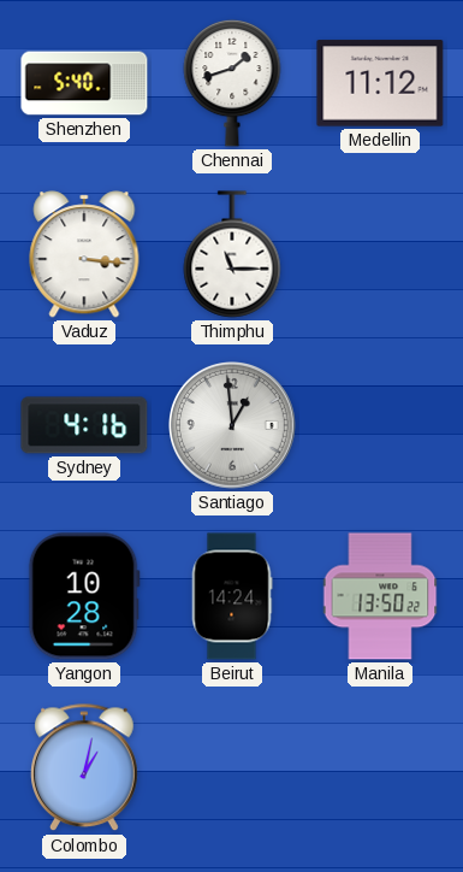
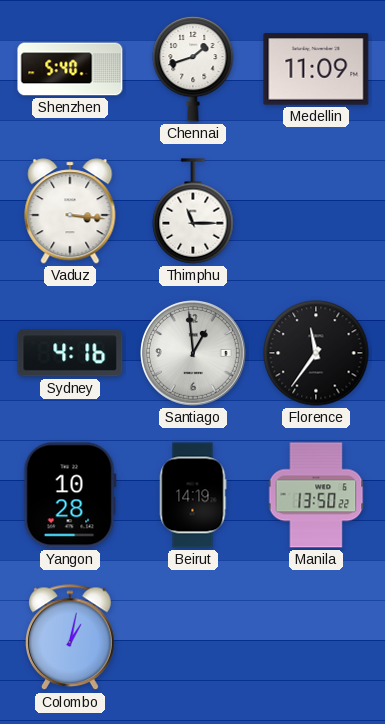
Medellin: 11:12 -> 11:09 (316, 69)
Florence: none -> 11:36 (316, 353)
Beirut: 14:24 -> 14:19 (193, 495)
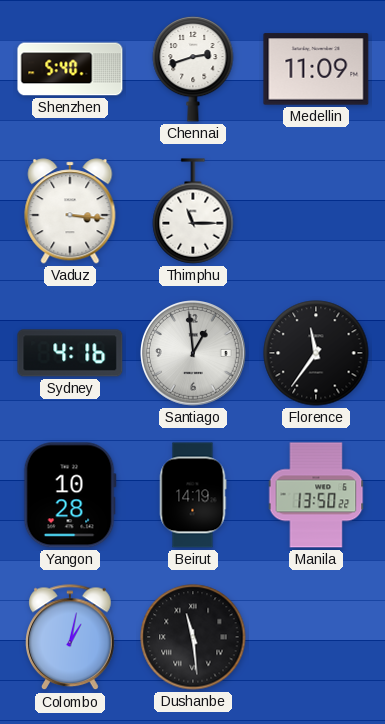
Chennai: 1:42 -> 2:42 (193, 69)
Dushanbe: none -> 11:29 (193, 637)
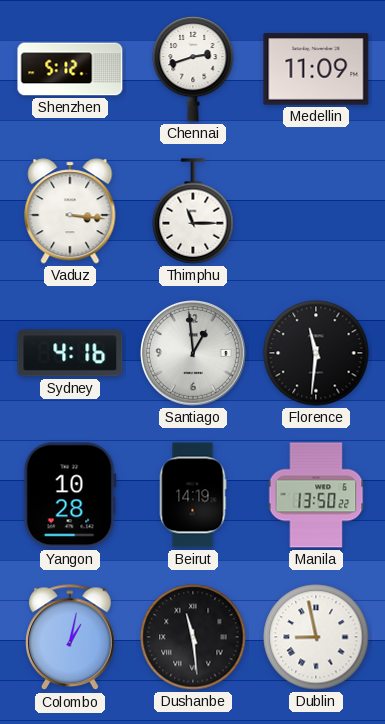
Shenzhen: 5:40 -> 5:12 (70, 69)
Florence: 11:36 -> 11:31 (316, 353)
Dublin: none -> 8:58 (316, 637)
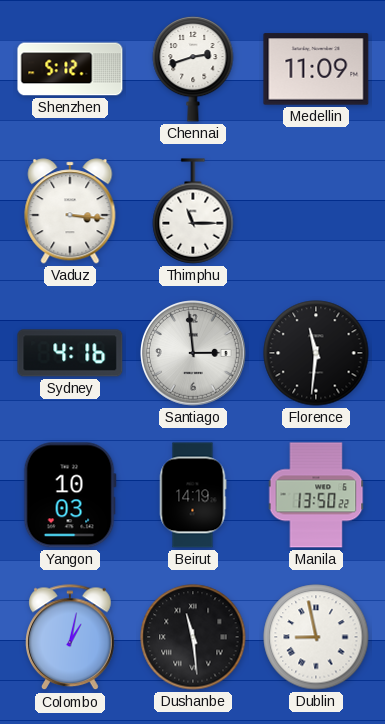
Santiago: 12:59 -> 2:59 (194, 354)
Yangon: 10:28 -> 10:03 (70, 495)
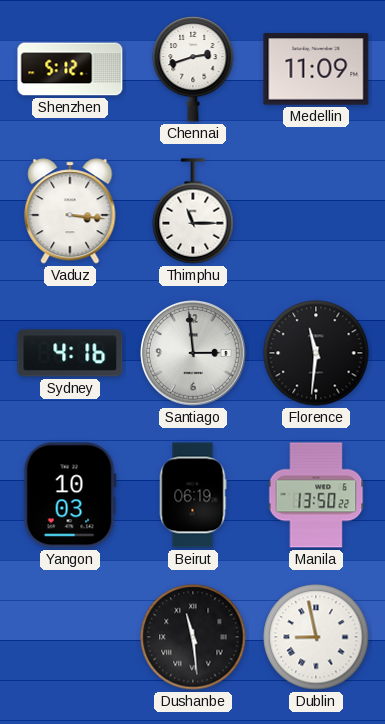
Beirut: 14:19 -> 06:19 (193, 495)
Colombo: 1:02 -> none (71, 638)
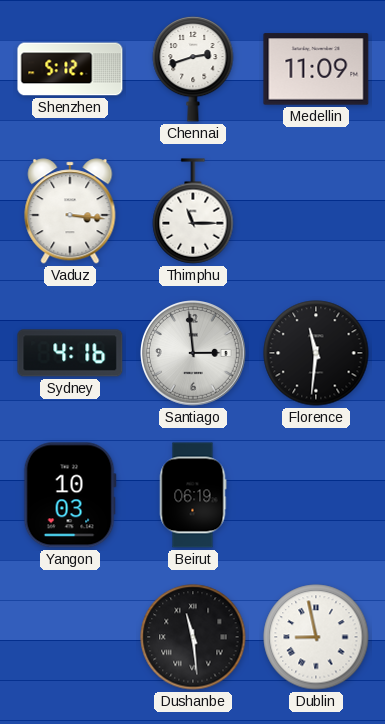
Manila: 13:50 -> none (316, 495)
